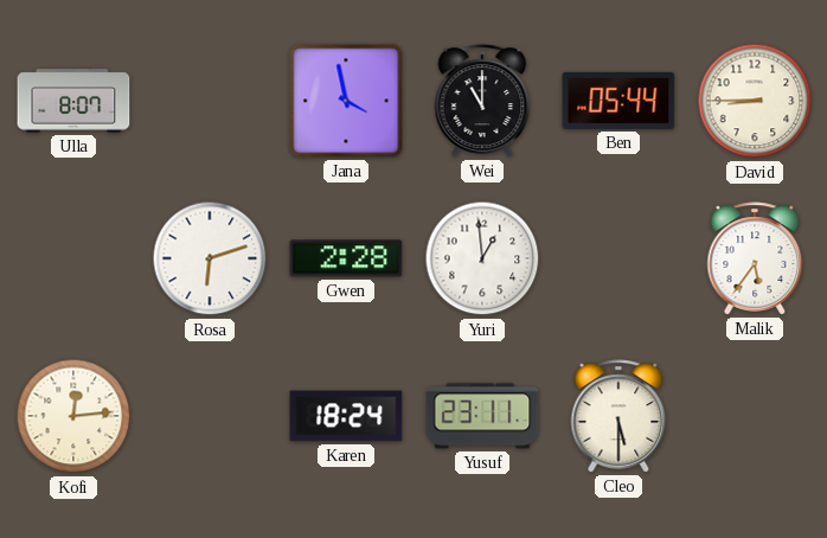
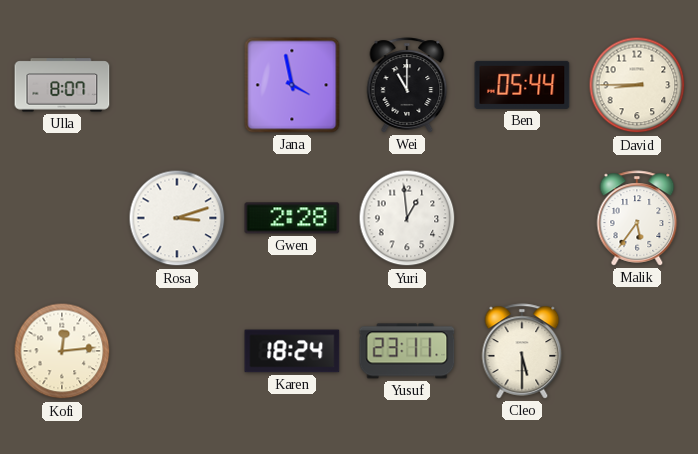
Rosa: 6:12 -> 3:12 (177, 218)
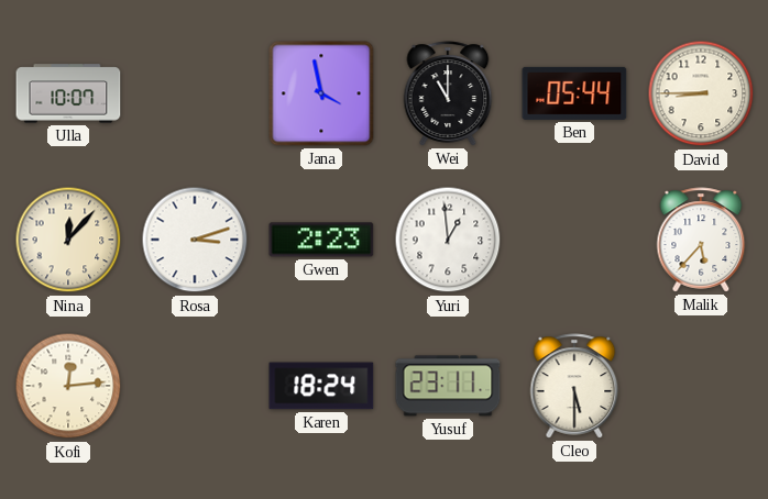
Ulla: 8:07 -> 10:07 (68, 93)
Nina: none -> 12:07 (68, 240)
Gwen: 2:28 -> 2:23 (321, 240)
Malik: 5:36 -> 5:37 (701, 240)
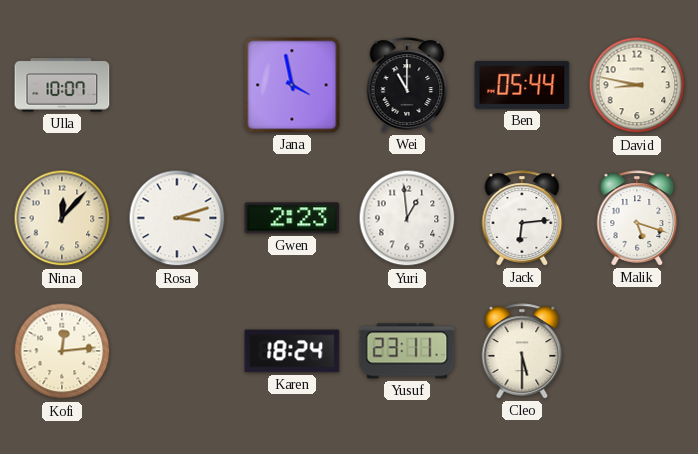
David: 8:45 -> 8:47 (637, 85)
Jack: none -> 6:14 (522, 218)
Malik: 5:37 -> 5:18 (637, 218)
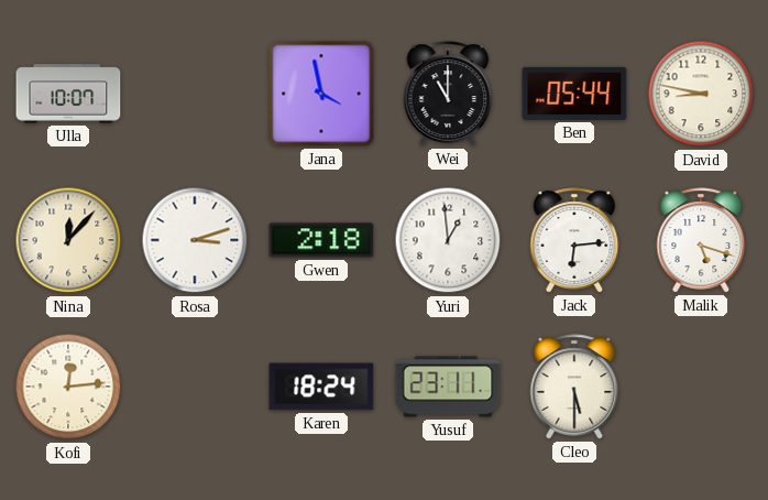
Gwen: 2:23 -> 2:18 (321, 240)
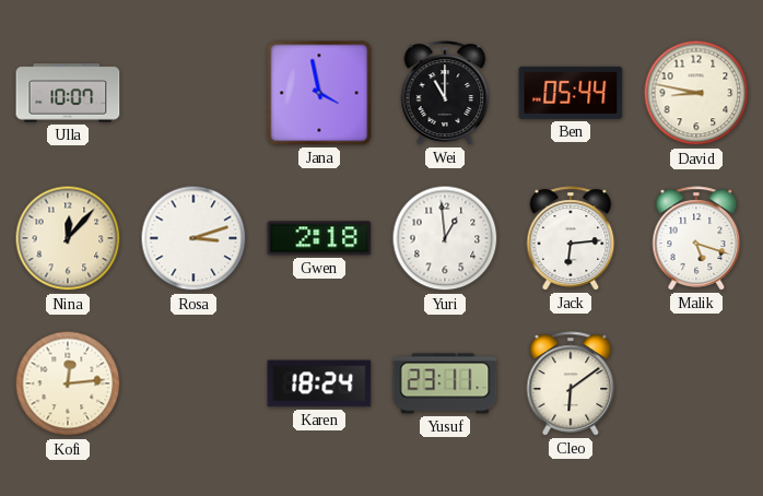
Cleo: 5:30 -> 6:09 (571, 383)
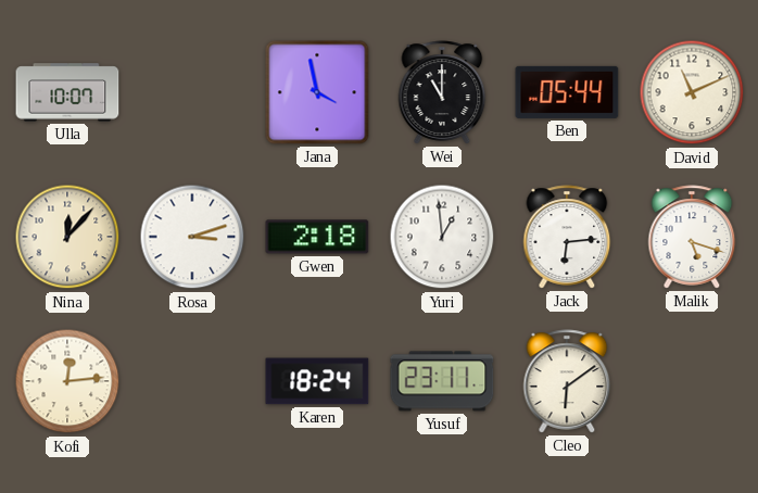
David: 8:47 -> 11:11 (692, 92)
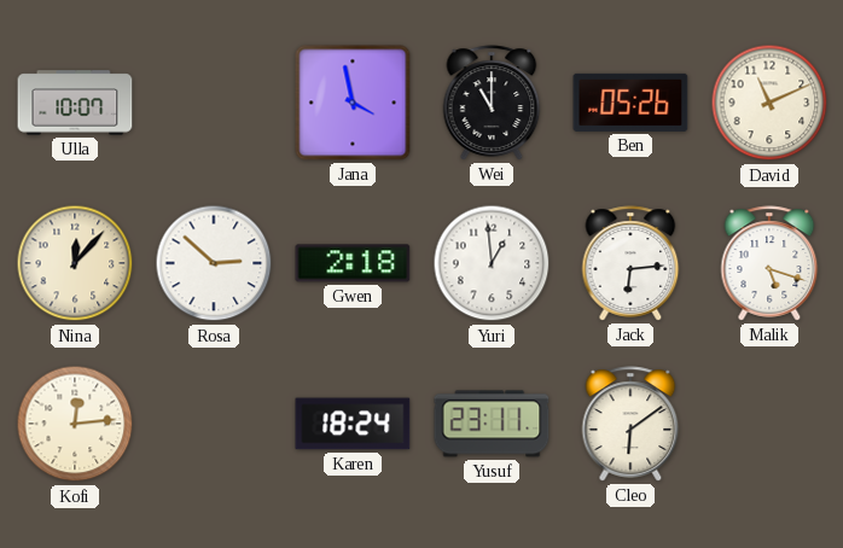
Ben: 05:44 -> 05:26 (630, 103)
Rosa: 3:12 -> 2:52 (214, 263)
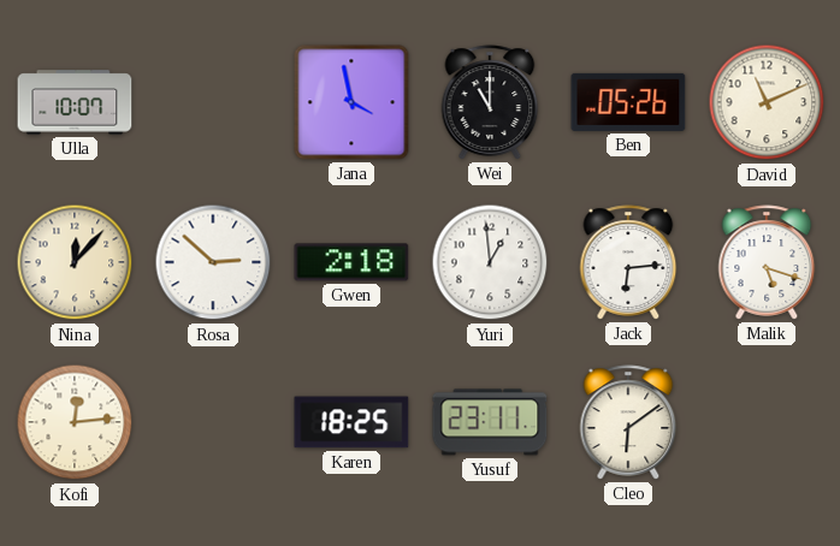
Karen: 18:24 -> 18:25 (351, 422)
